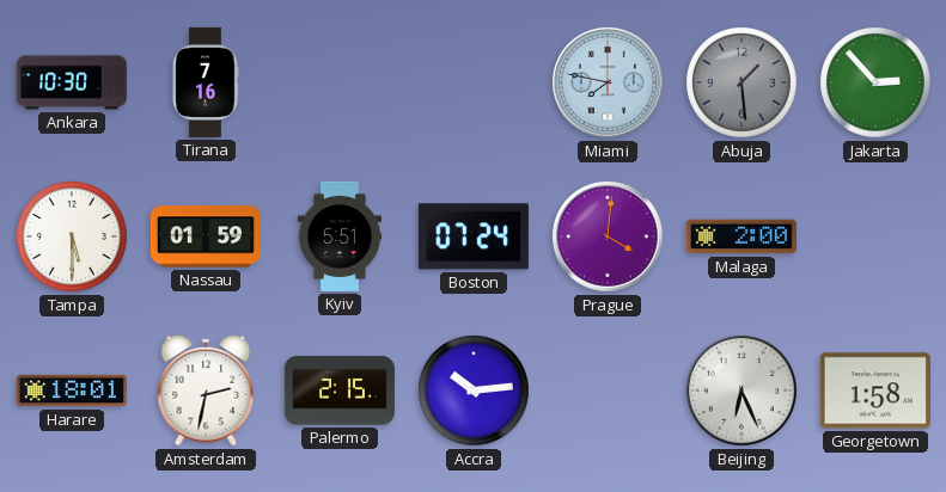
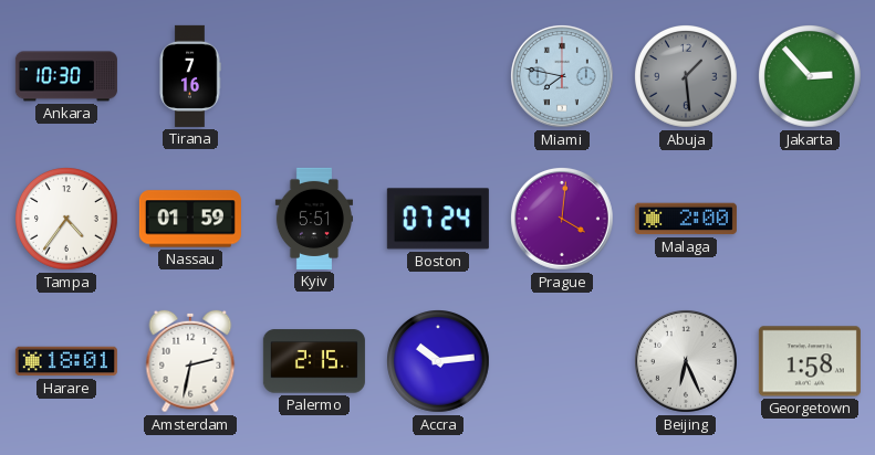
Tampa: 5:30 -> 4:36 (67, 220)
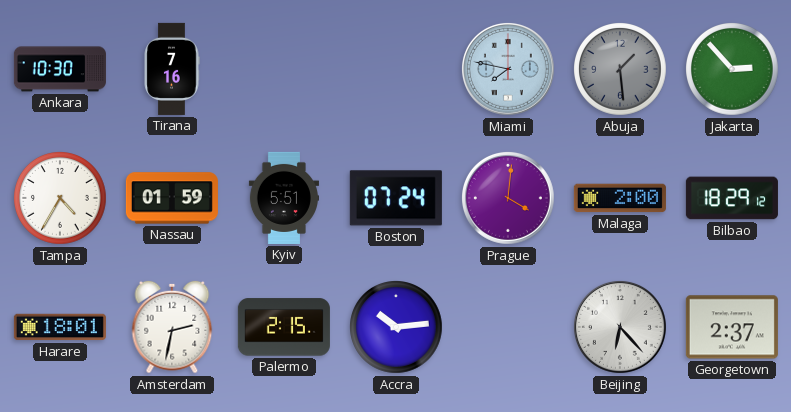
Tampa: 4:36 -> 4:35 (61, 199)
Bilbao: none -> 18:29 (732, 198)
Beijing: 6:26 -> 6:23 (620, 327)
Georgetown: 1:58 -> 2:37 (732, 327)
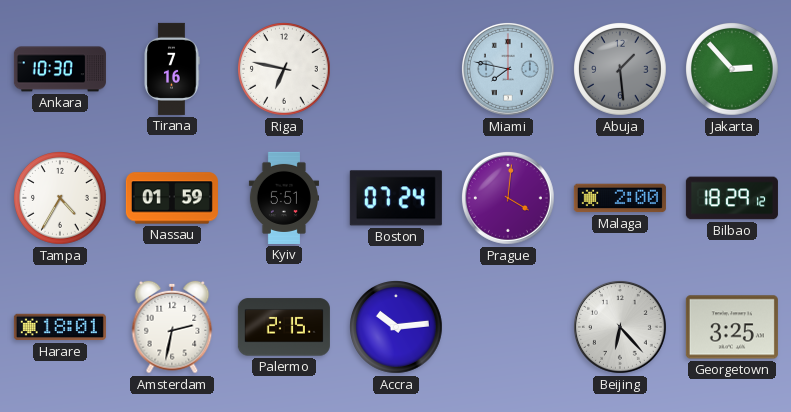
Riga: none -> 6:47 (285, 70)
Georgetown: 2:37 -> 3:25 (732, 327)
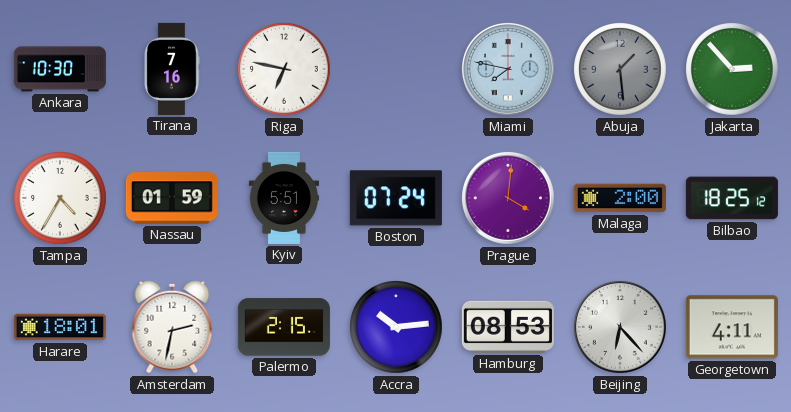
Bilbao: 18:29 -> 18:25 (732, 198)
Hamburg: none -> 08:53 (508, 327)
Georgetown: 3:25 -> 4:11 (732, 327)
